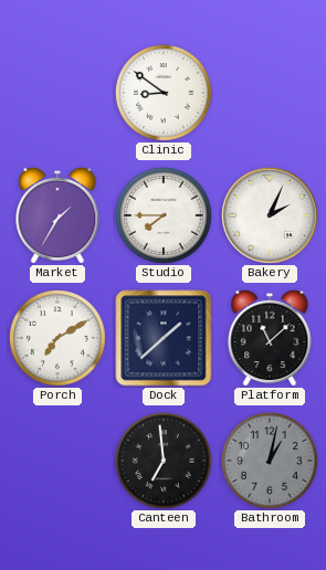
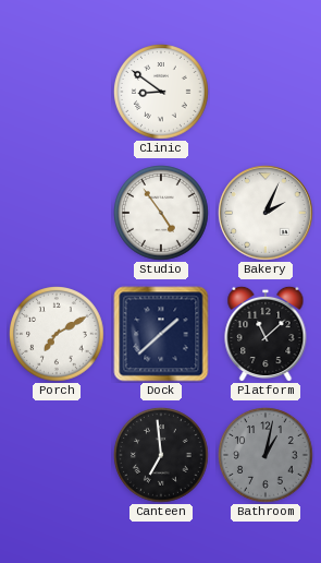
Market: 1:35 -> none (57, 215)
Studio: 7:45 -> 4:54 (162, 214)
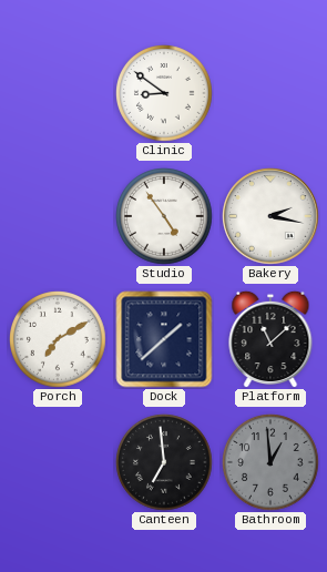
Bakery: 2:04 -> 2:17 (270, 216)
Bathroom: 1:02 -> 12:59 (272, 463)
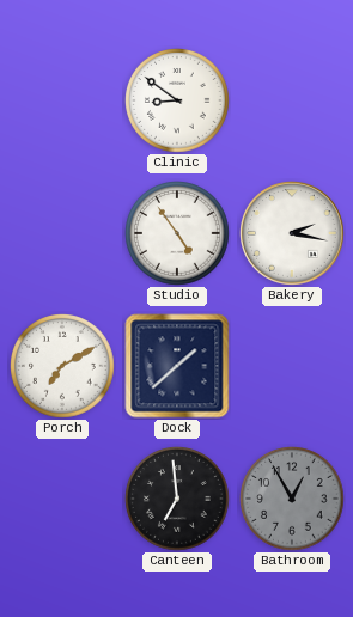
Platform: 11:08 -> none (270, 339)
Bathroom: 12:59 -> 12:55 (293, 500)
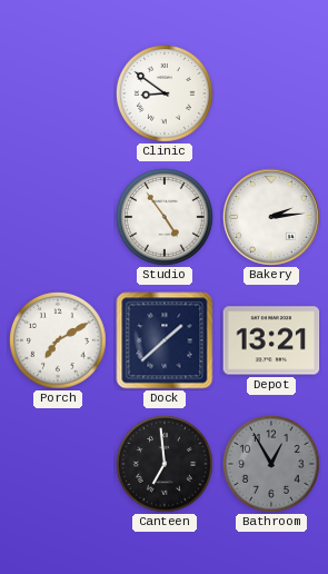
Bakery: 2:17 -> 2:14 (271, 217)
Depot: none -> 13:21 (271, 340)
